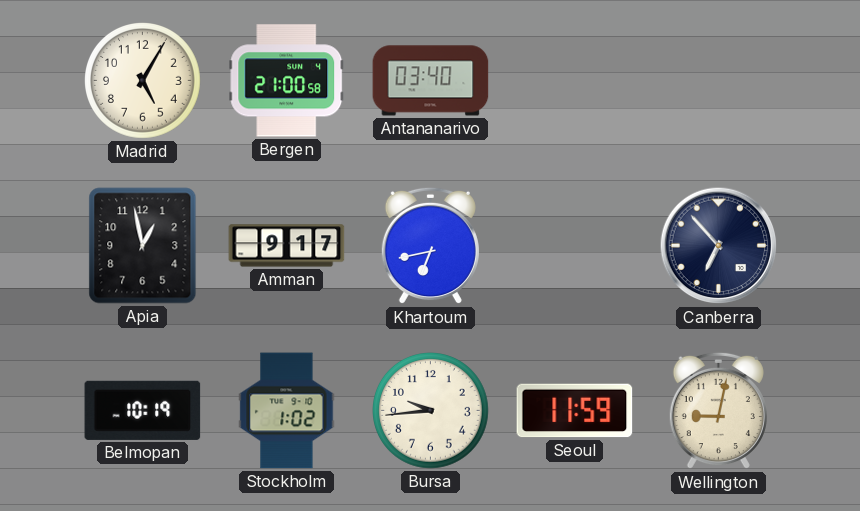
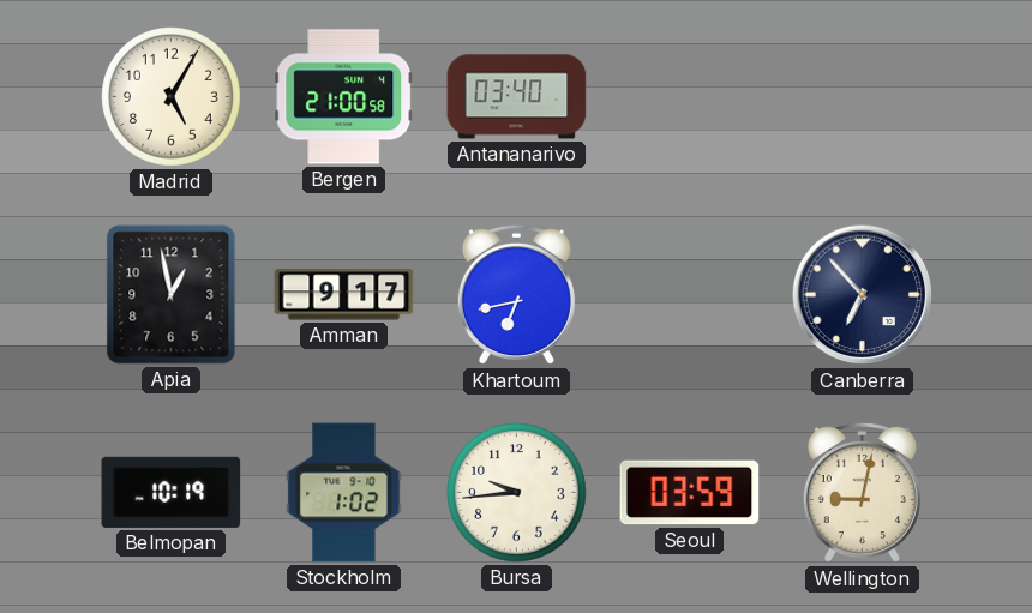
Seoul: 11:59 -> 03:59 (690, 493)
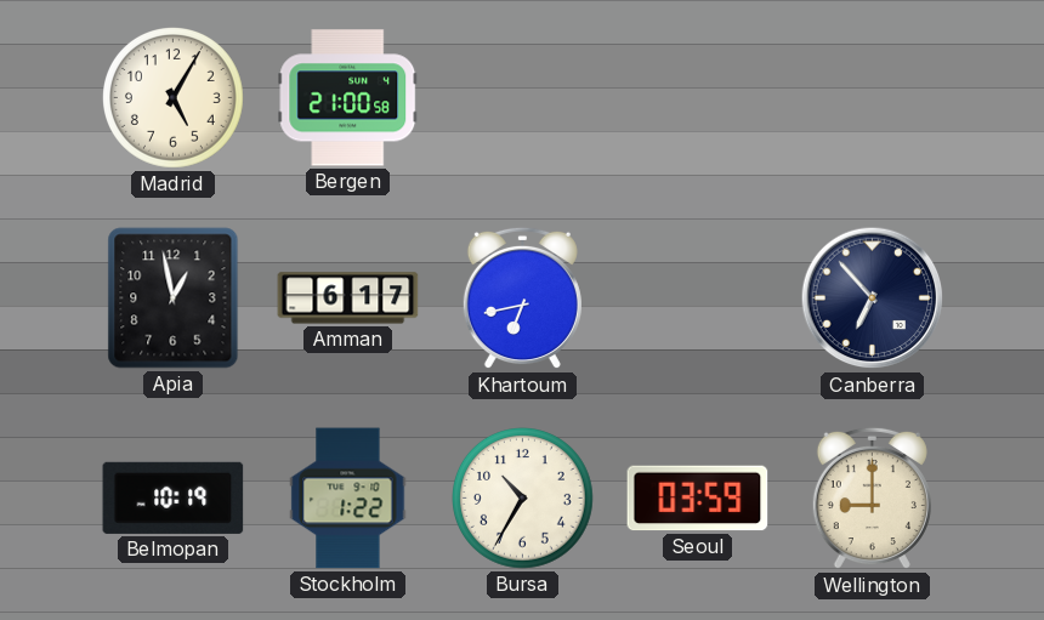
Antananarivo: 03:40 -> none (517, 97)
Amman: 9:17 -> 6:17 (348, 298)
Stockholm: 1:02 -> 1:22 (348, 499)
Bursa: 9:44 -> 10:35 (523, 499)
Wellington: 9:02 -> 9:00 (872, 499)
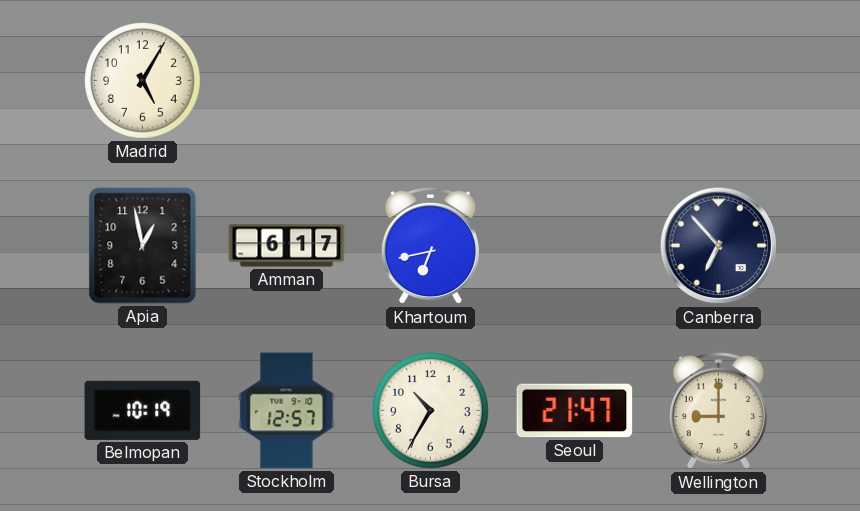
Bergen: 21:00 -> none (348, 98)
Stockholm: 1:22 -> 12:57 (287, 411)
Seoul: 03:59 -> 21:47 (575, 411)
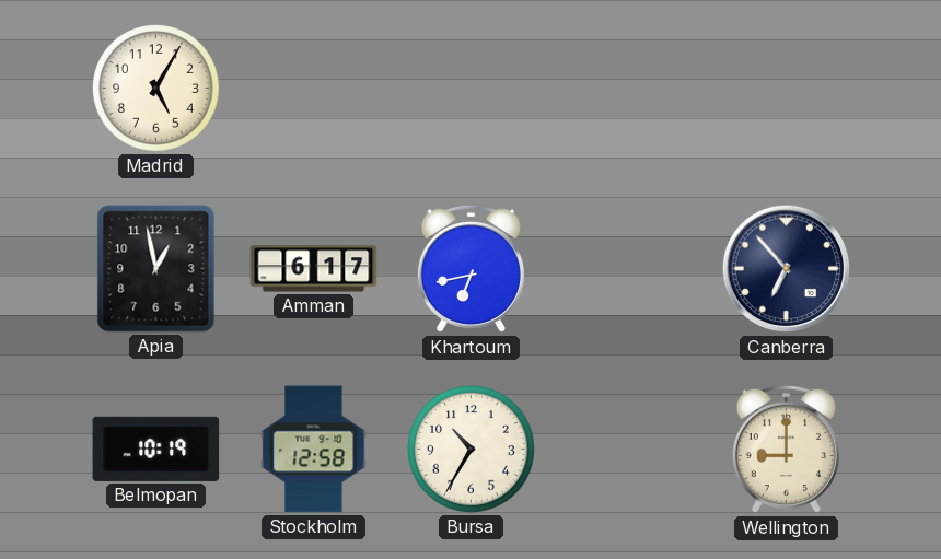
Stockholm: 12:57 -> 12:58 (314, 450)
Seoul: 21:47 -> none (575, 411)
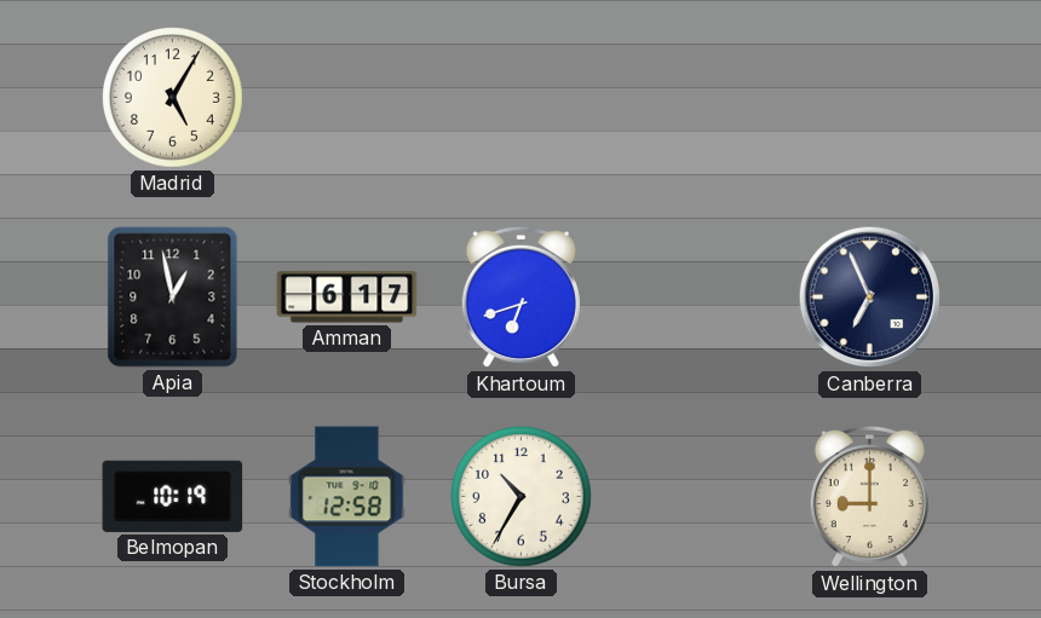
Khartoum: 6:43 -> 6:42 (520, 298)
Canberra: 6:53 -> 6:56 (870, 298)
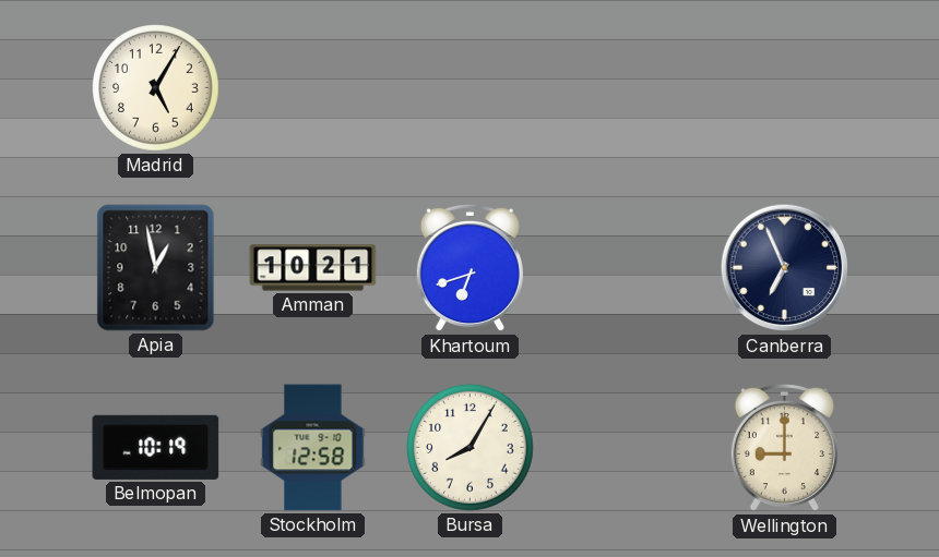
Amman: 6:17 -> 10:21 (313, 268)
Bursa: 10:35 -> 8:05 (471, 448)
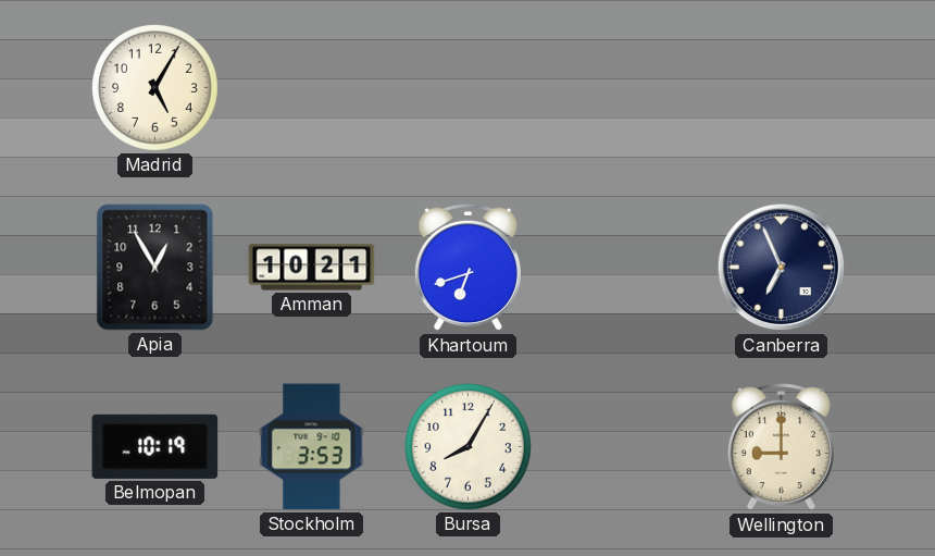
Apia: 12:58 -> 12:55 (155, 268)
Stockholm: 12:58 -> 3:53 (312, 447)
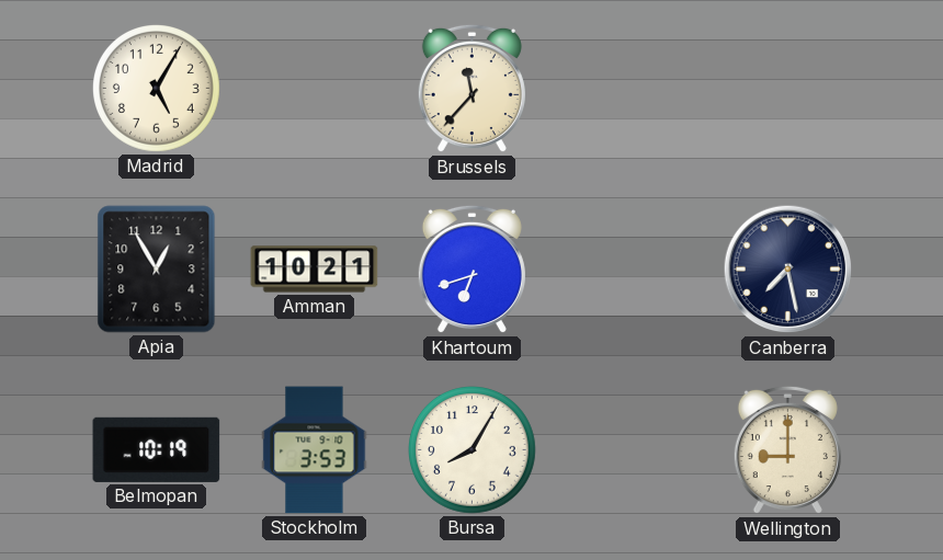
Brussels: none -> 11:37 (471, 89)
Canberra: 6:56 -> 7:28 (788, 270)
